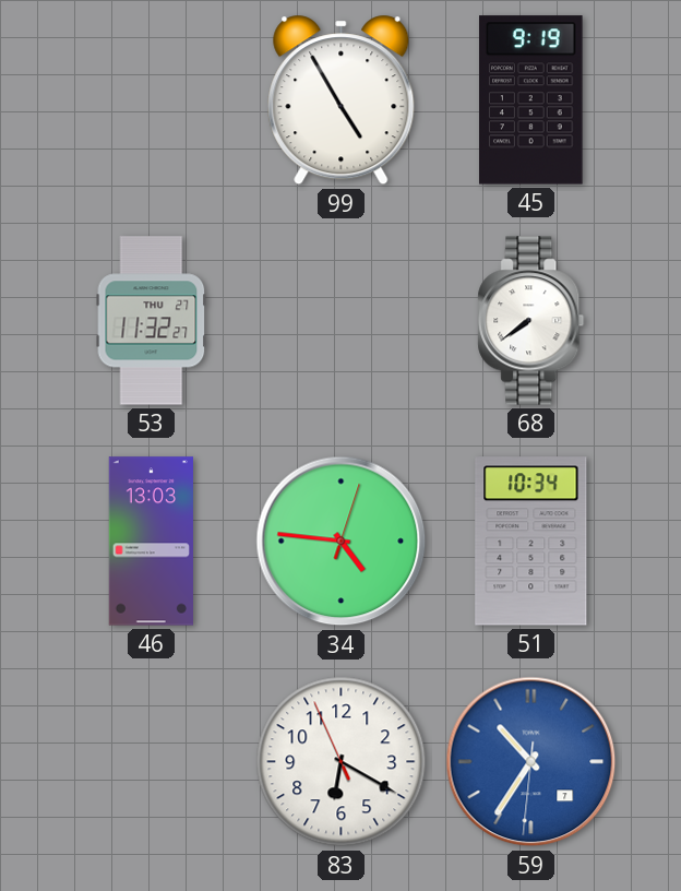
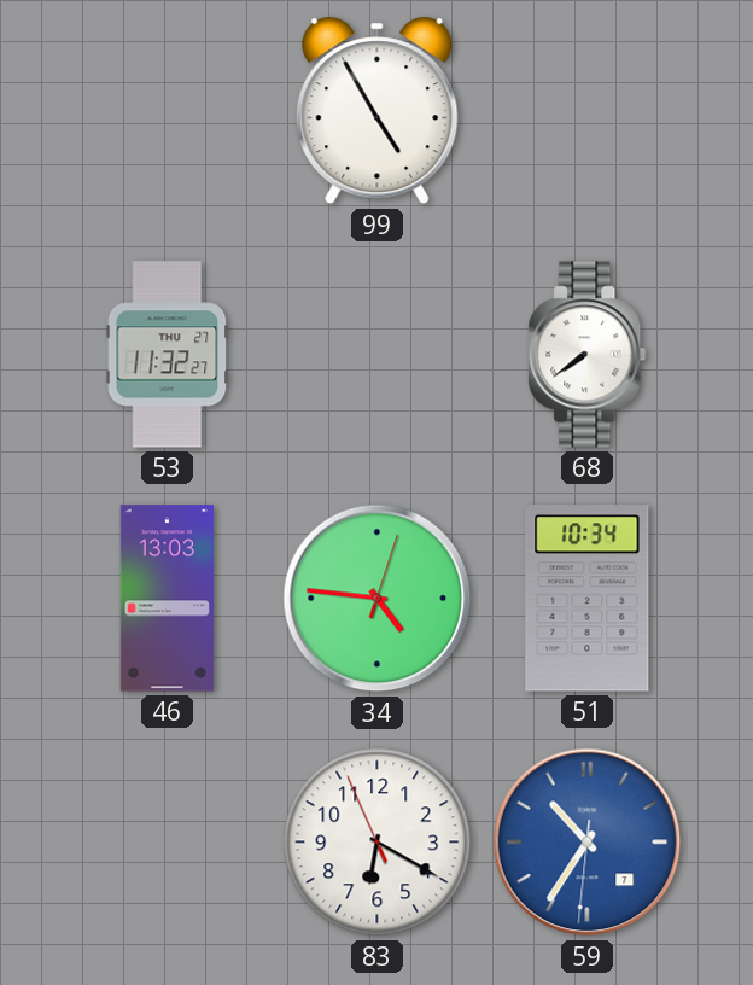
45: 9:19 -> none (531, 100)
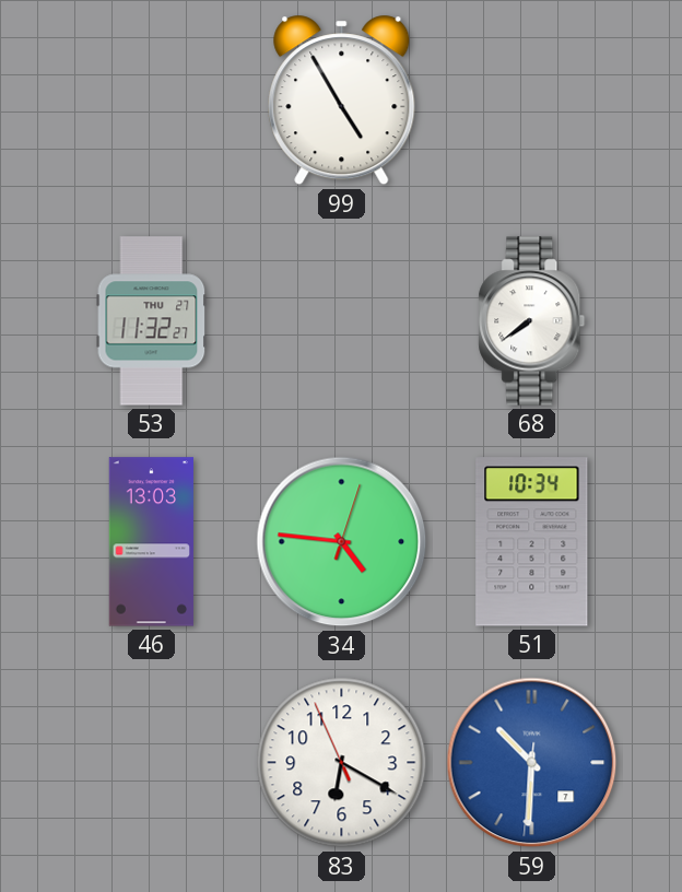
59: 10:35 -> 10:30 (532, 763)
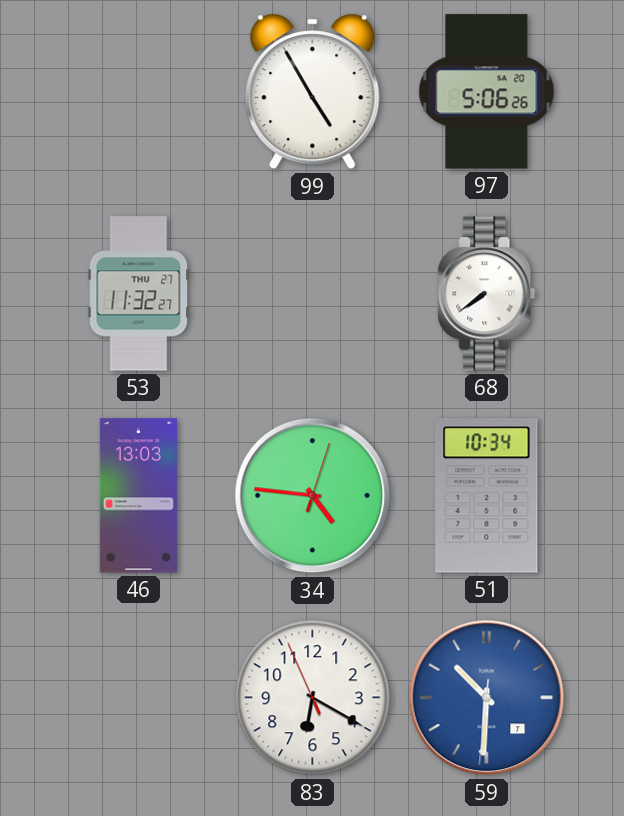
97: none -> 5:06 (487, 92)
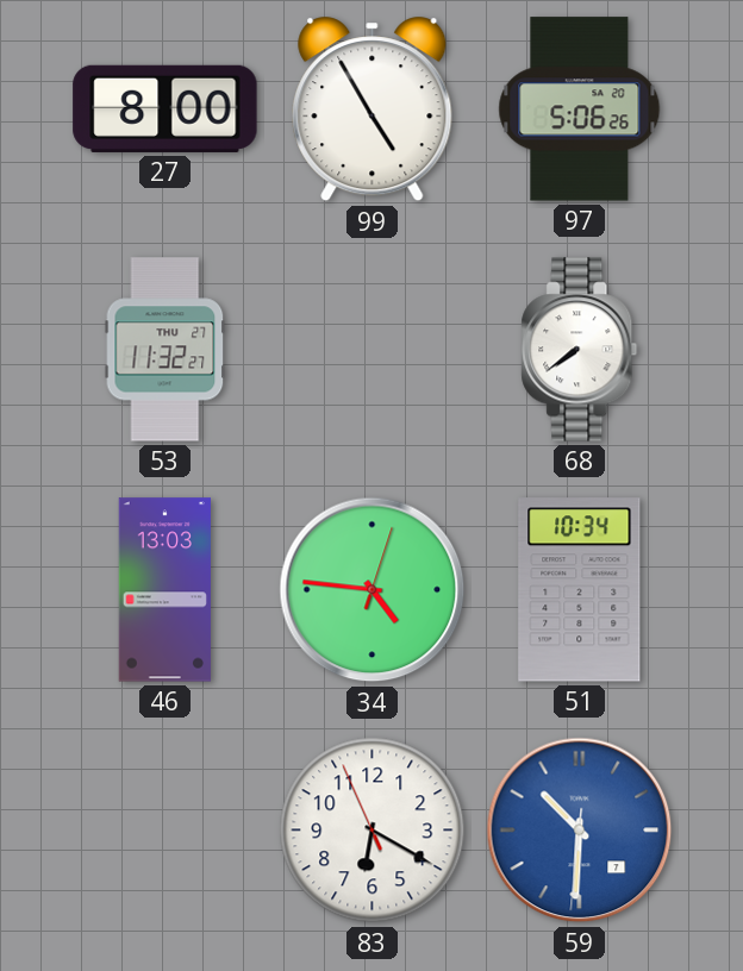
27: none -> 8:00 (166, 108)
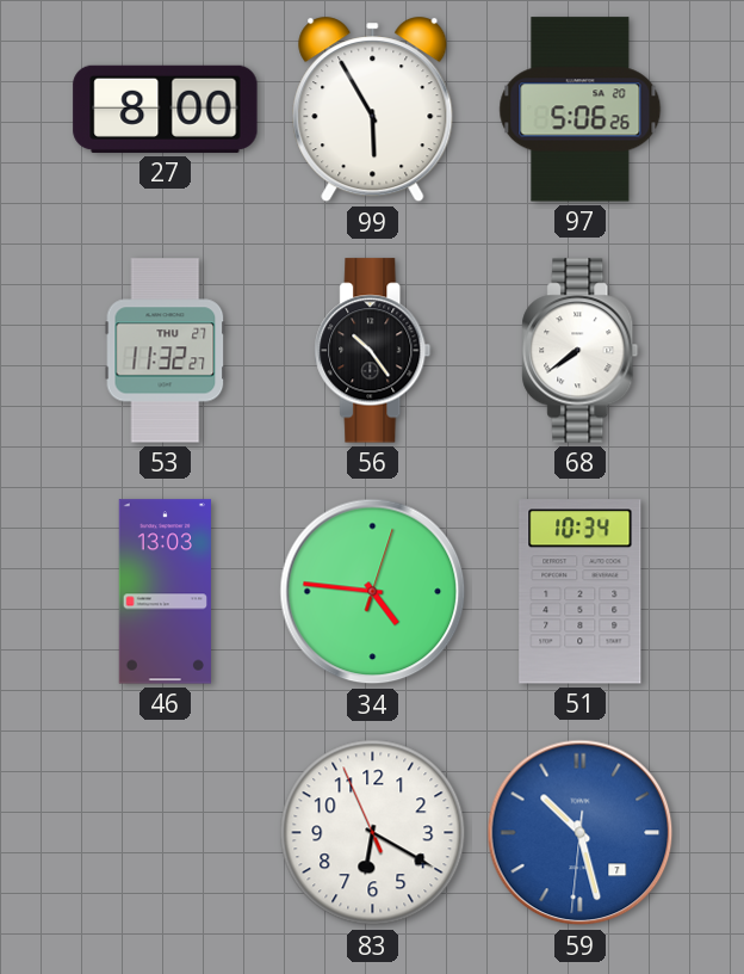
99: 4:55 -> 5:55 (373, 110)
56: none -> 10:24 (373, 351)
59: 10:30 -> 10:27 (581, 833)
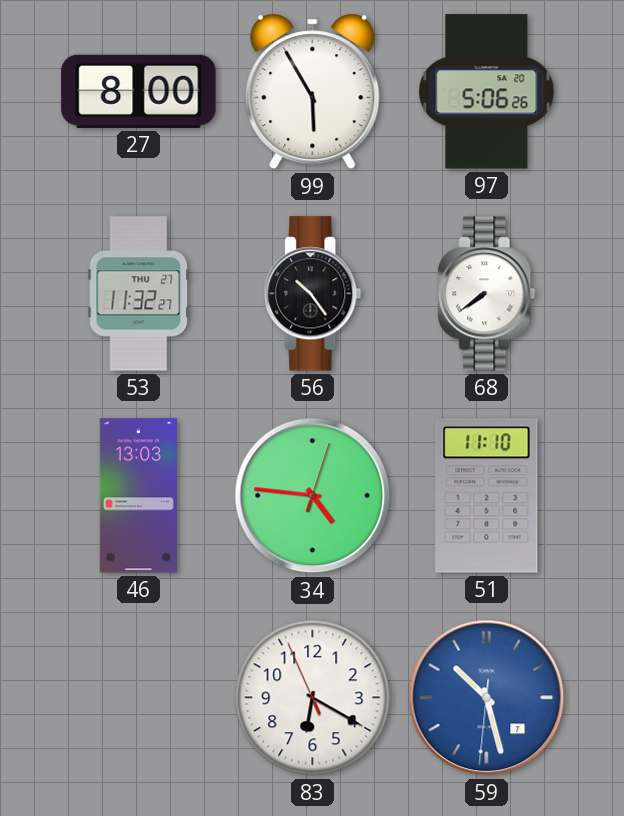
51: 10:34 -> 11:10 (487, 496)
